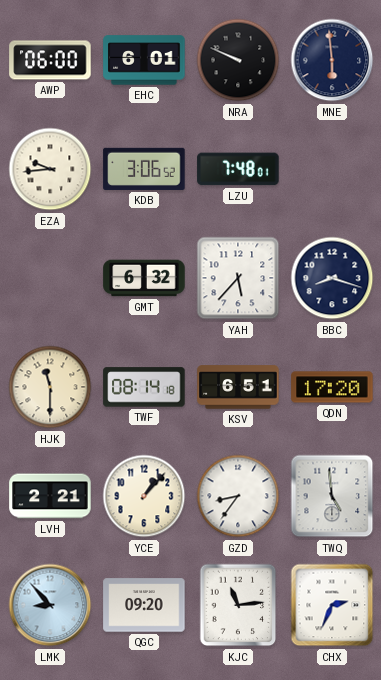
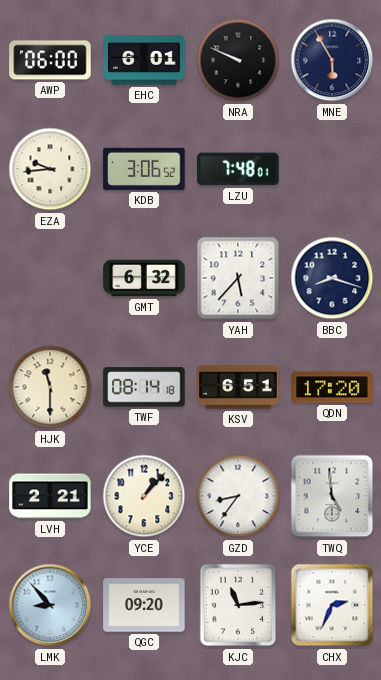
MNE: 5:59 -> 5:55 (332, 60)
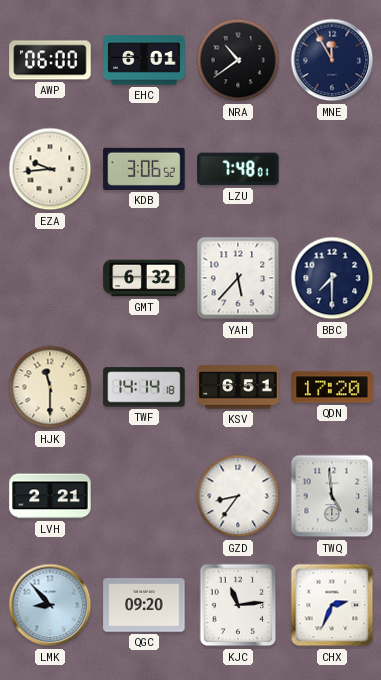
NRA: 9:49 -> 10:39 (238, 60)
MNE: 5:55 -> 11:55 (332, 60)
BBC: 8:18 -> 7:30 (332, 278)
TWF: 08:14 -> 14:14 (144, 387)
YCE: 1:07 -> none (144, 496)
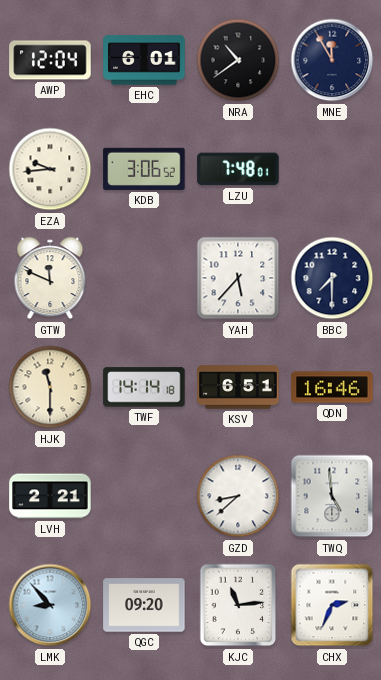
AWP: 06:00 -> 12:04 (50, 60)
GTW: none -> 11:49 (50, 278)
GMT: 6:32 -> none (144, 278)
QDN: 17:20 -> 16:46 (332, 387)
GZD: 8:36 -> 8:38 (238, 496)
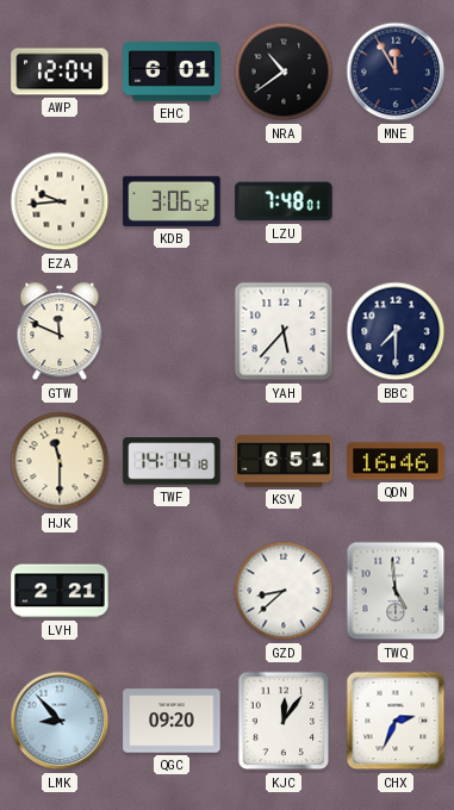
KJC: 11:14 -> 12:06 (284, 721)
